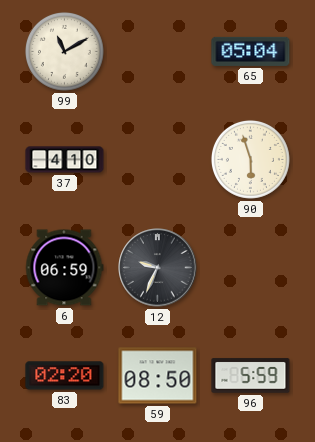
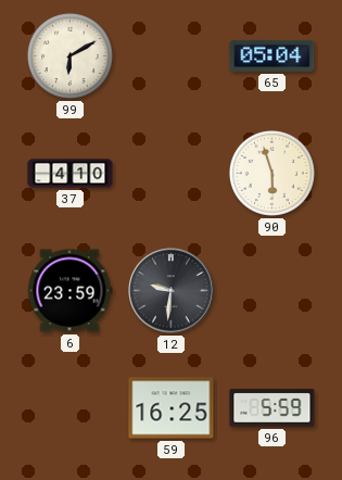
99: 11:10 -> 6:10 (69, 55)
6: 06:59 -> 23:59 (71, 291)
12: 9:34 -> 9:31 (172, 291)
83: 02:20 -> none (65, 376)
59: 08:50 -> 16:25 (172, 408)
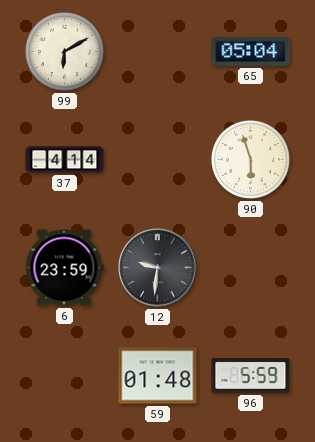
37: 4:10 -> 4:14 (65, 160)
59: 16:25 -> 01:48 (158, 376)
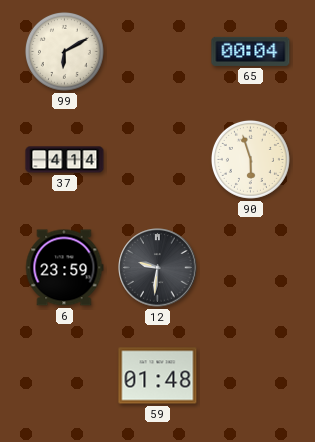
65: 05:04 -> 00:04 (251, 51)
96: 5:59 -> none (251, 376)
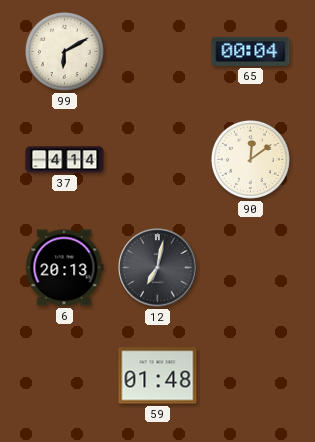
90: 5:57 -> 12:09 (250, 159)
6: 23:59 -> 20:13 (65, 268)
12: 9:31 -> 7:02 (158, 268)
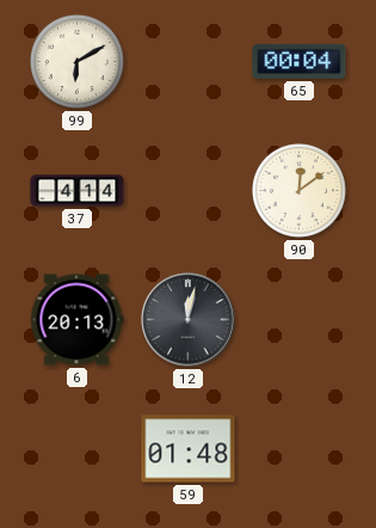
12: 7:02 -> 12:02 (189, 320)
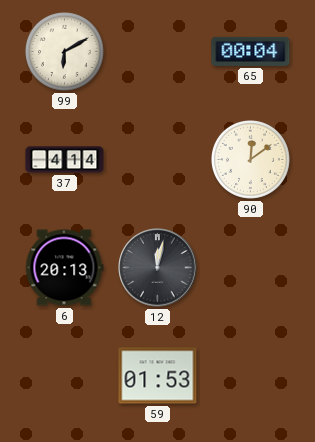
59: 01:48 -> 01:53 (158, 376)
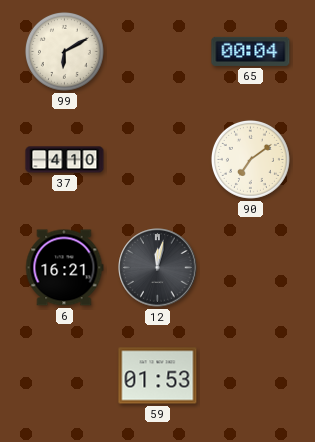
37: 4:14 -> 4:10 (65, 160)
90: 12:09 -> 7:09 (250, 159)
6: 20:13 -> 16:21 (65, 268)
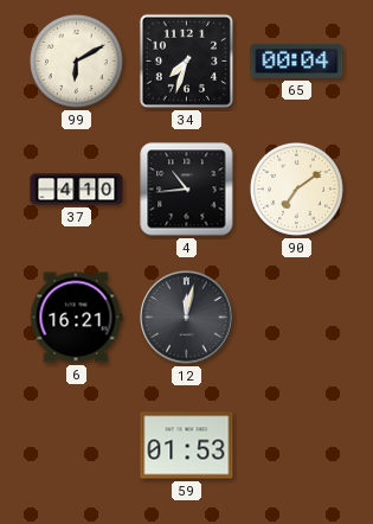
34: none -> 7:33 (186, 60)
4: none -> 10:44 (187, 190)
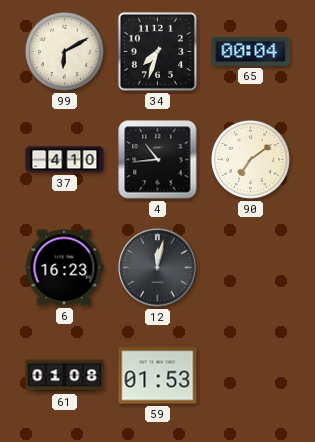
6: 16:21 -> 16:23 (65, 268)
61: none -> 01:08 (65, 376)
